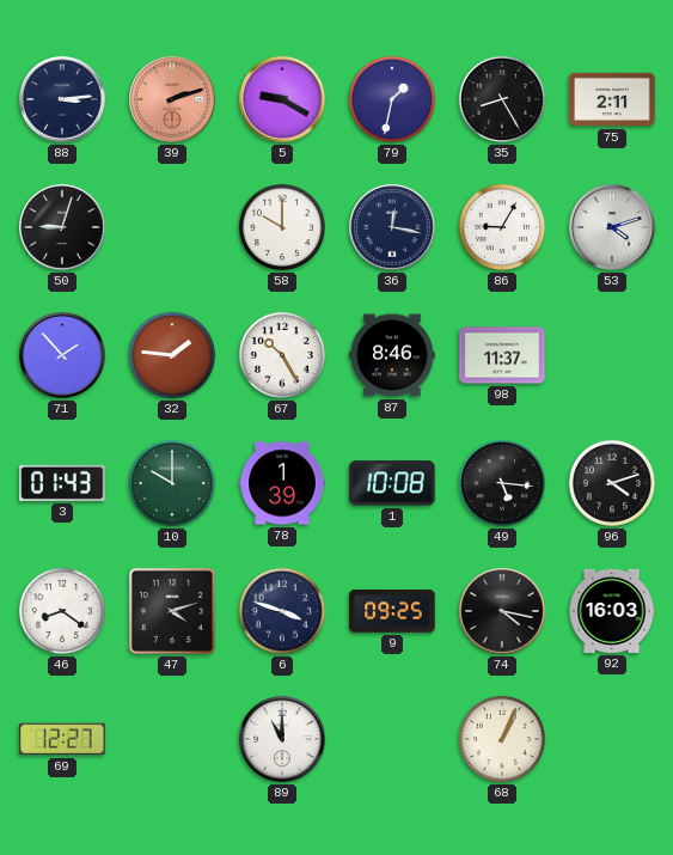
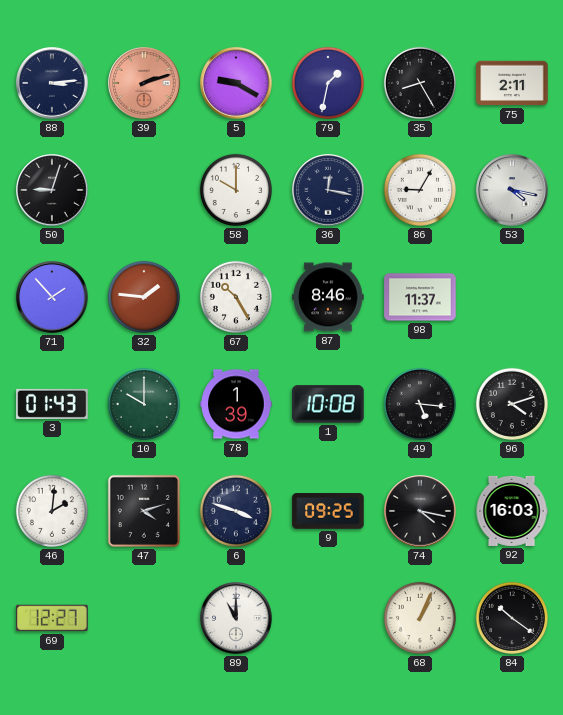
53: 4:12 -> 4:17 (512, 190)
46: 8:21 -> 2:01 (52, 511)
84: none -> 10:21 (512, 618)
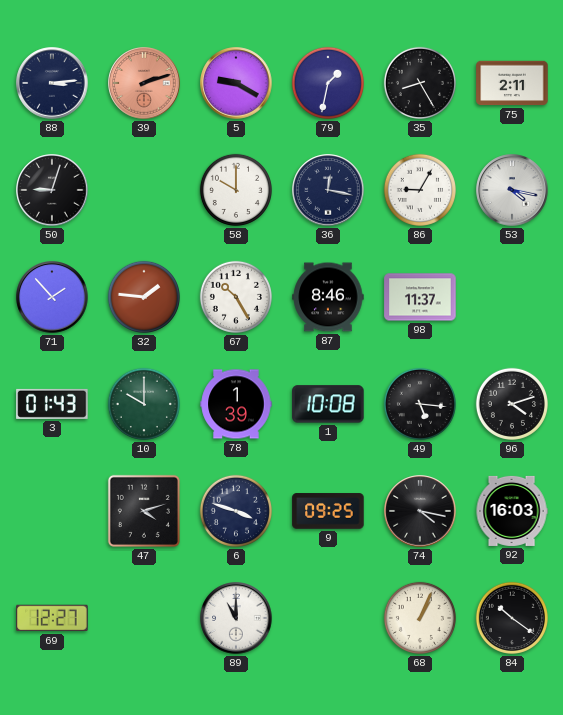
46: 2:01 -> none (52, 511)
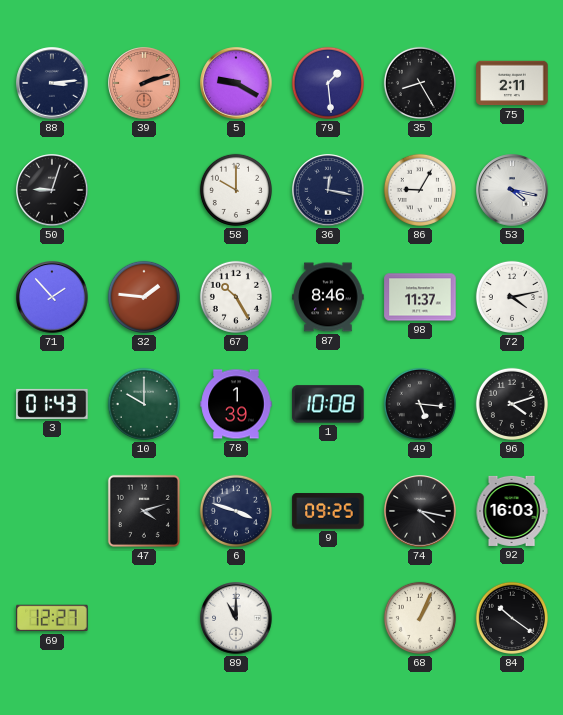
79: 1:32 -> 1:29 (328, 83)
72: none -> 4:13 (512, 297)
